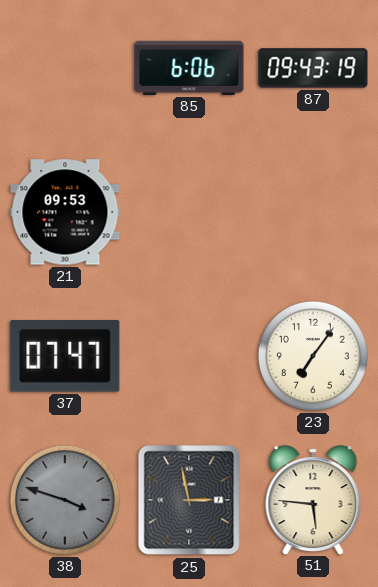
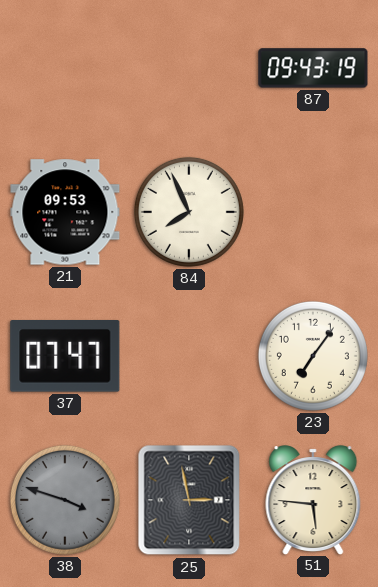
85: 6:06 -> none (189, 68)
84: none -> 7:56 (189, 212)
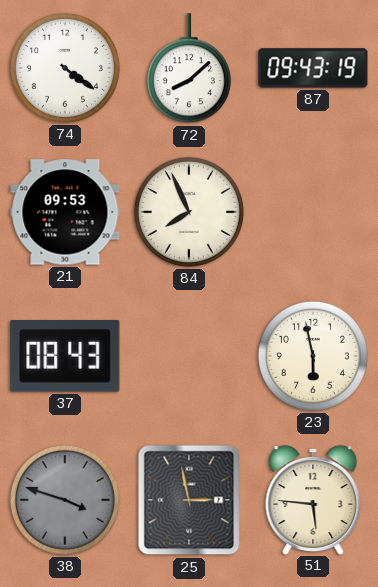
74: none -> 4:21 (65, 68)
72: none -> 8:08 (189, 69)
37: 07:47 -> 08:43 (65, 357)
23: 7:06 -> 5:58 (313, 356)
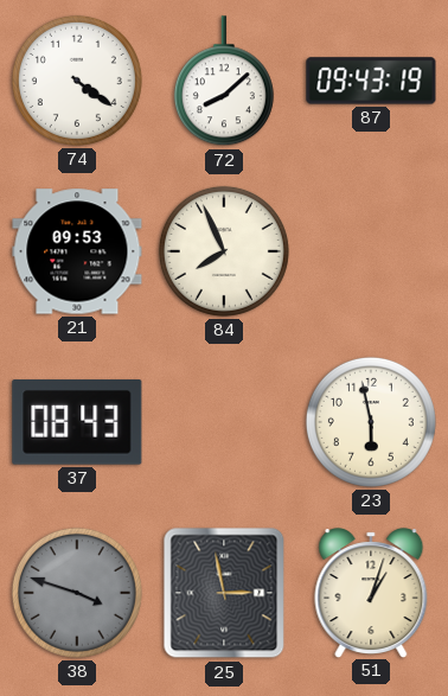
51: 5:46 -> 1:03 (371, 593)
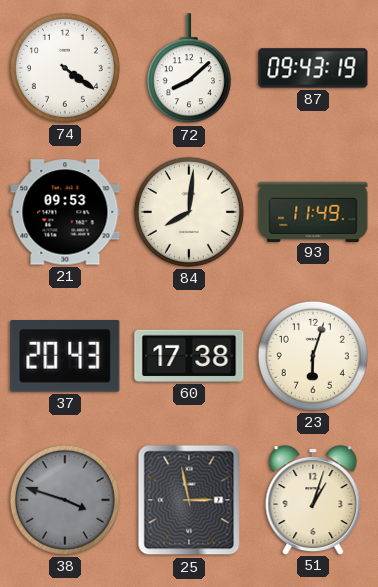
84: 7:56 -> 8:01 (189, 212)
93: none -> 11:49 (313, 211)
37: 08:43 -> 20:43 (65, 357)
60: none -> 17:38 (189, 356)
23: 5:58 -> 6:03 (313, 356)
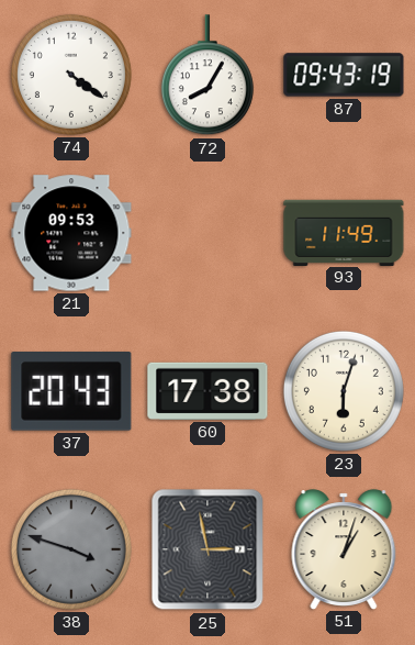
72: 8:08 -> 8:05 (207, 76)
84: 8:01 -> none (189, 212)
